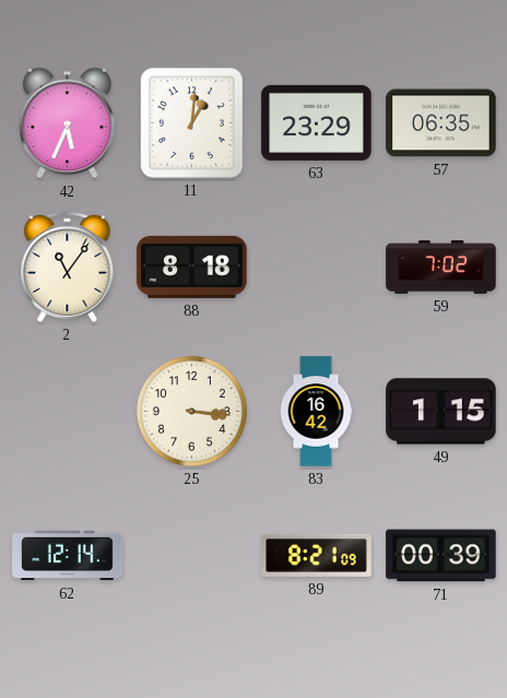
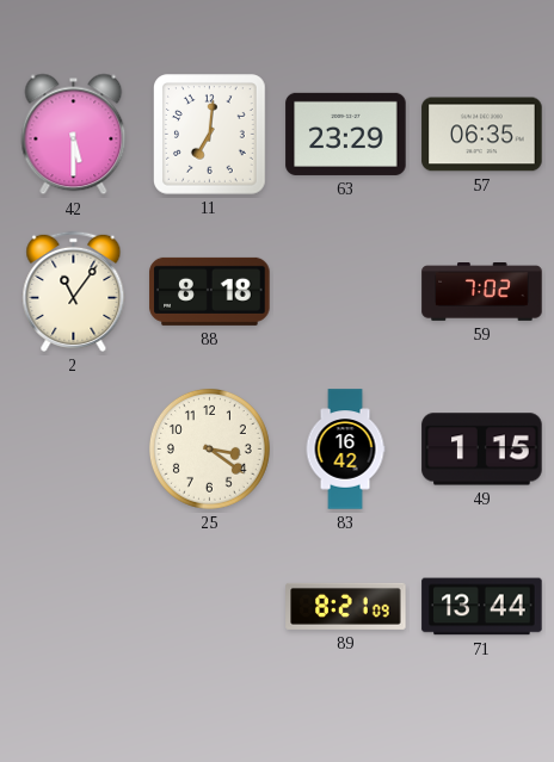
42: 5:34 -> 5:30 (74, 135)
11: 1:01 -> 7:01 (210, 135)
25: 3:16 -> 3:21 (209, 448)
62: 12:14 -> none (68, 556)
71: 00:39 -> 13:44 (482, 607)
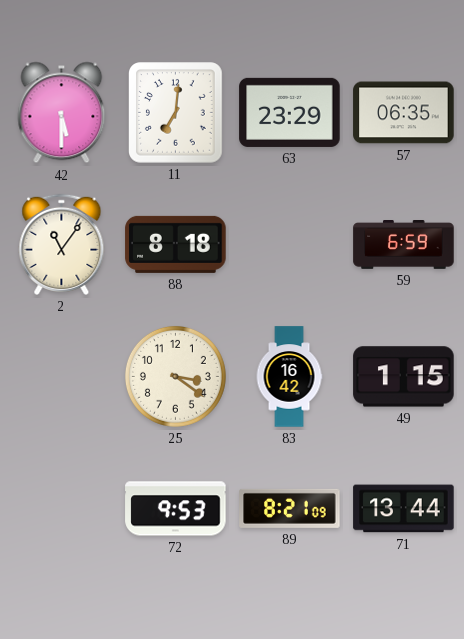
59: 7:02 -> 6:59 (404, 245)
72: none -> 9:53 (176, 509)
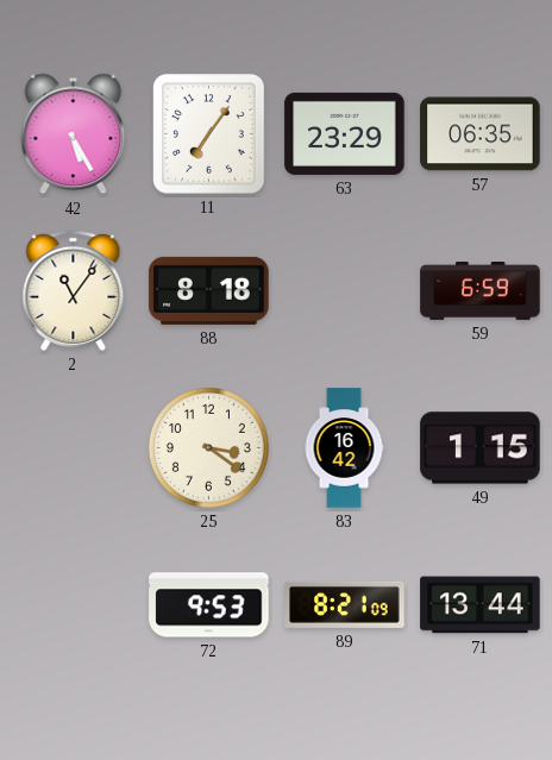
42: 5:30 -> 5:25 (74, 134)
11: 7:01 -> 7:06 (209, 134)
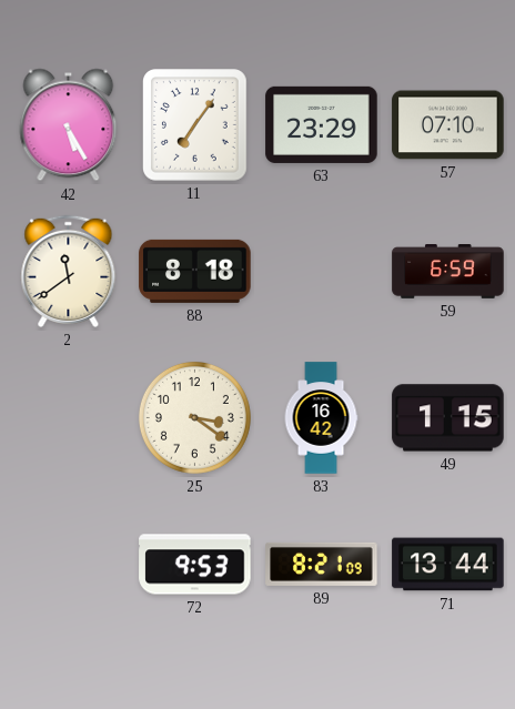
57: 06:35 -> 07:10 (448, 125)
2: 11:06 -> 11:39 (69, 271)
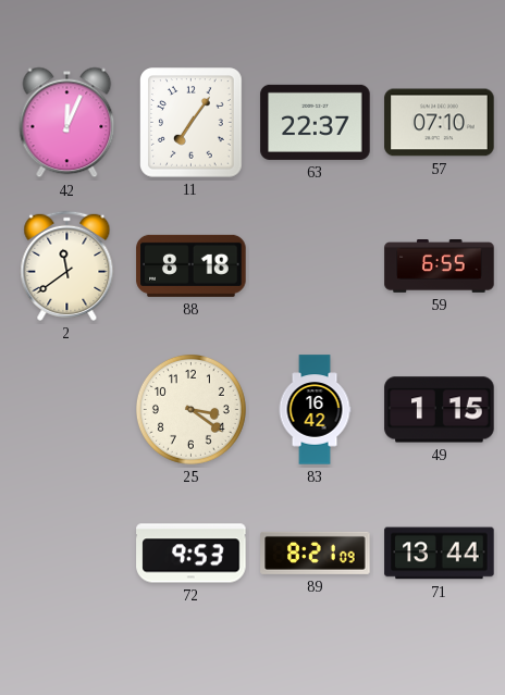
42: 5:25 -> 12:04 (67, 123)
63: 23:29 -> 22:37 (316, 122)
59: 6:59 -> 6:55 (440, 266)
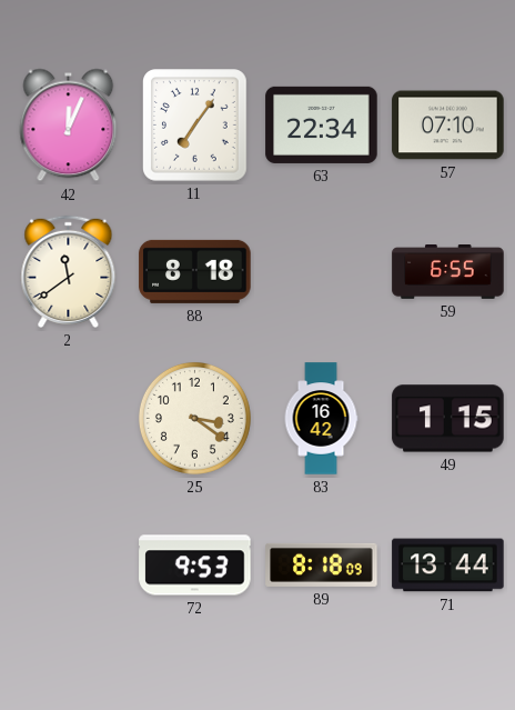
63: 22:37 -> 22:34 (322, 124)
89: 8:21 -> 8:18 (322, 564)
